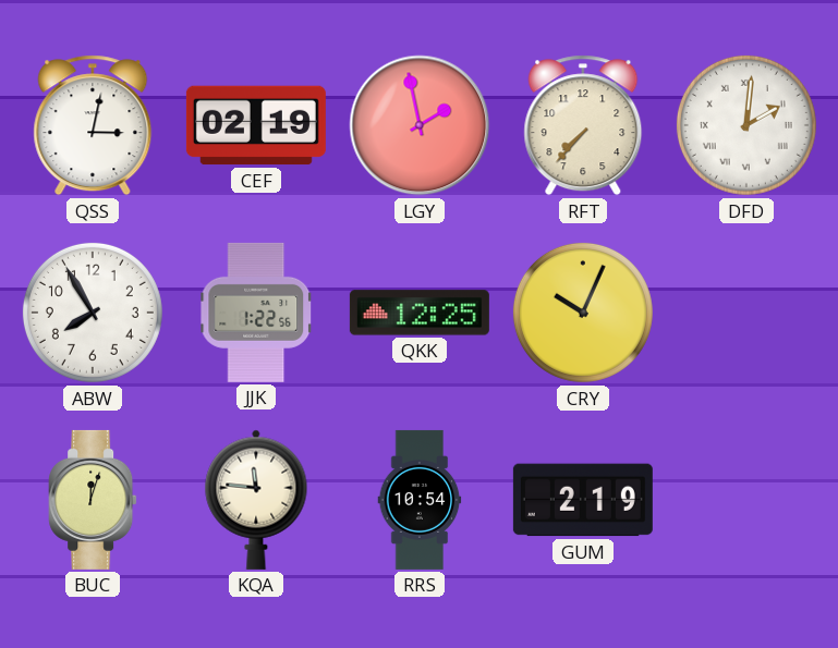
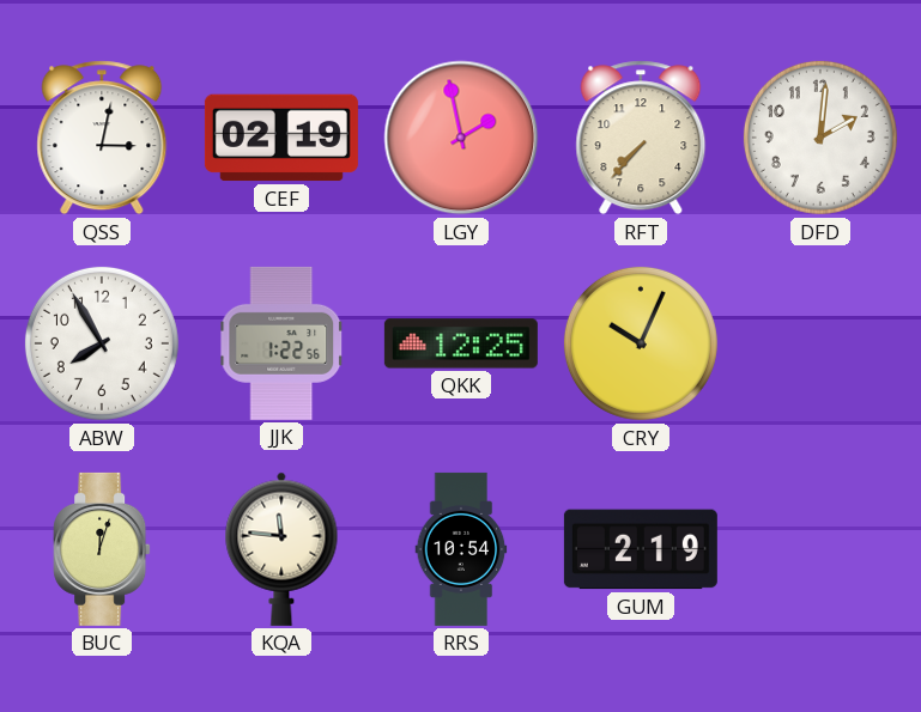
DFD numerals: Roman -> Arabic (820, 138)
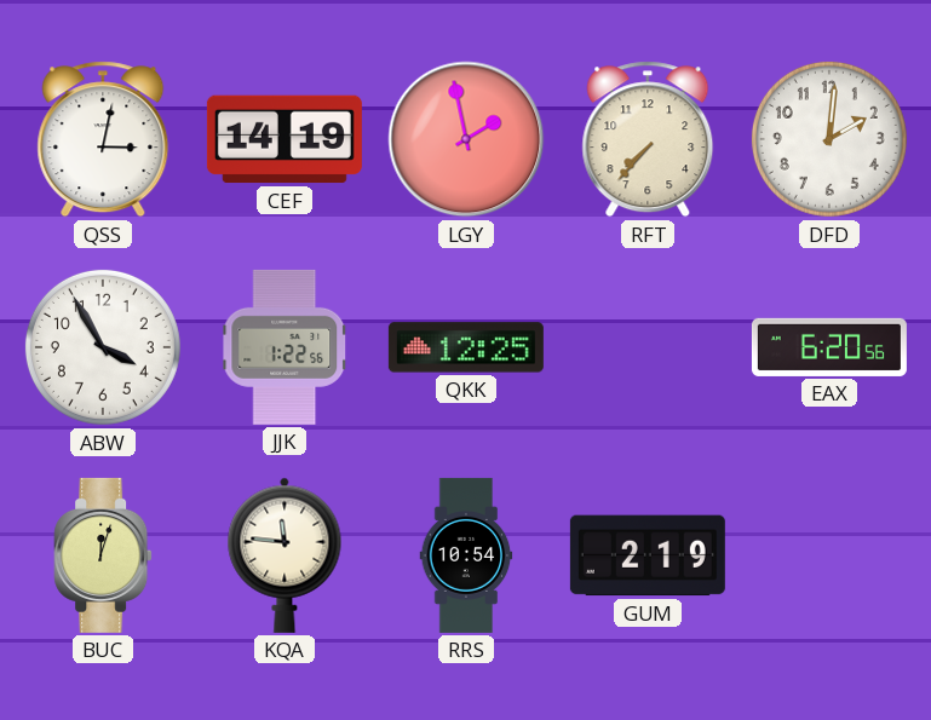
CEF: 02:19 -> 14:19 (285, 139)
ABW: 7:55 -> 3:55 (103, 347)
CRY: 10:04 -> none (641, 343)
EAX: none -> 6:20 (829, 347)
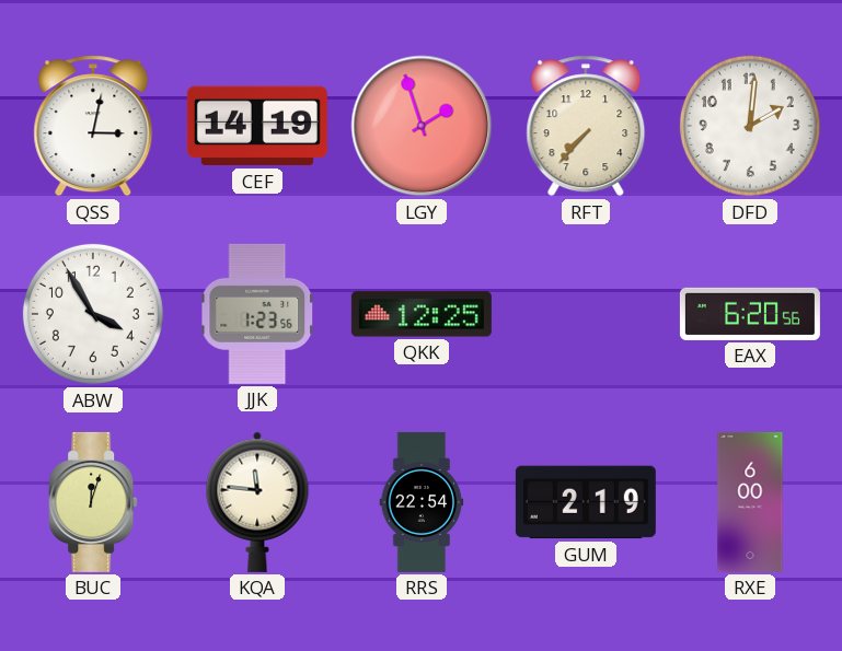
LGY: 1:58 -> 1:57 (422, 126)
JJK: 1:22 -> 1:23 (257, 314)
RRS: 10:54 -> 22:54 (422, 502)
RXE: none -> 6:00 (750, 502)
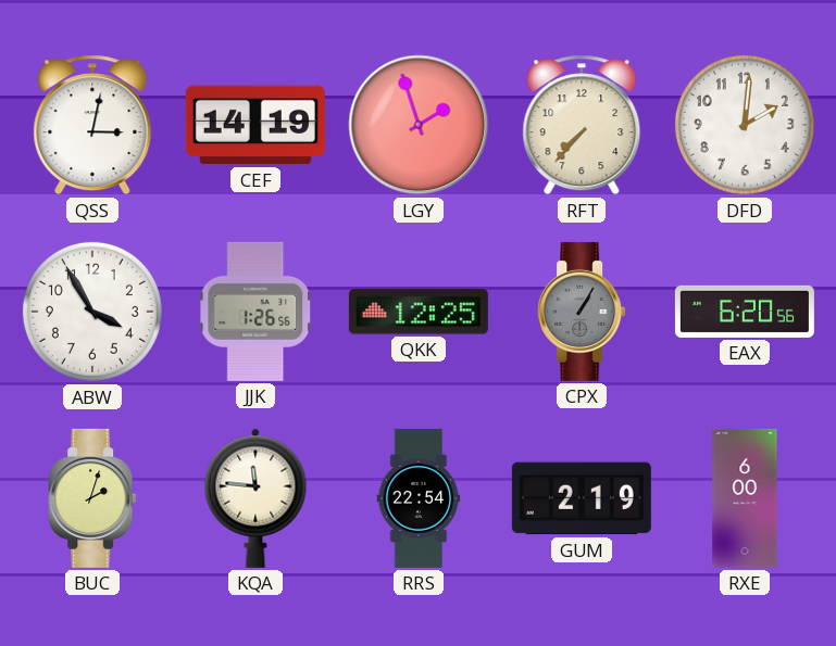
JJK: 1:23 -> 1:26 (255, 312)
CPX: none -> 1:05 (582, 312)
BUC: 12:03 -> 2:03 (92, 498)
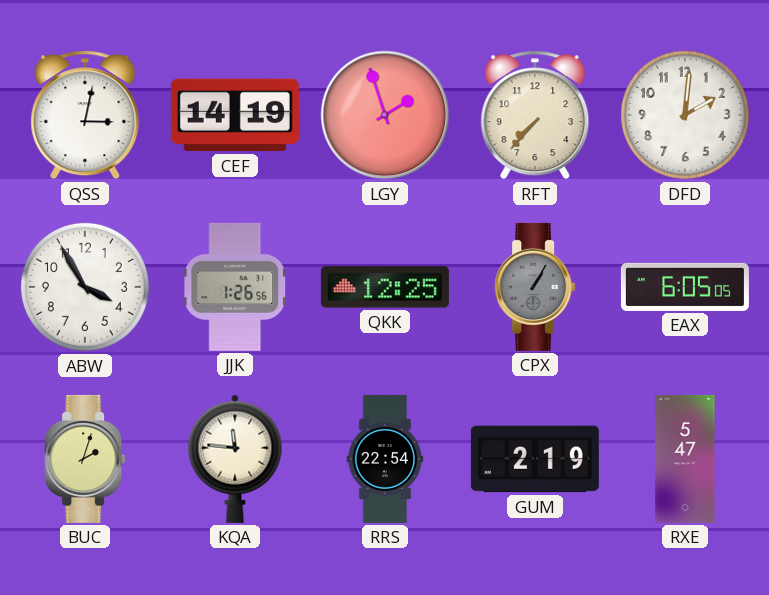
EAX: 6:20 -> 6:05 (685, 287)
RXE: 6:00 -> 5:47 (685, 459)
